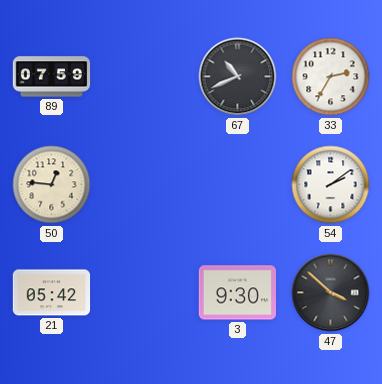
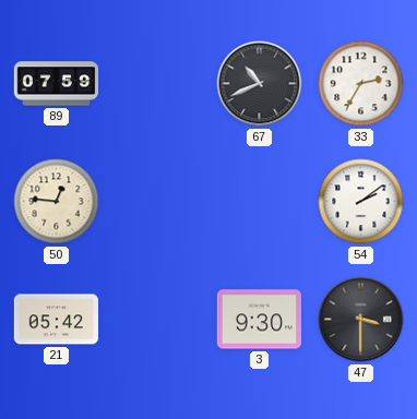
47: 3:52 -> 3:30 (361, 320)
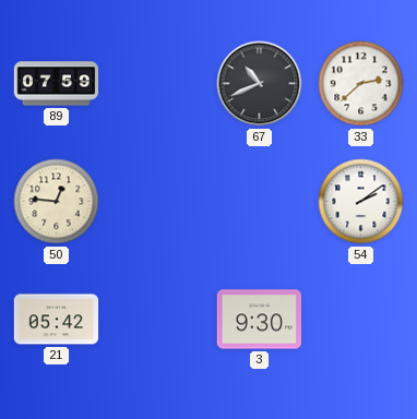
33: 2:35 -> 2:38 (361, 84)
47: 3:30 -> none (361, 320)
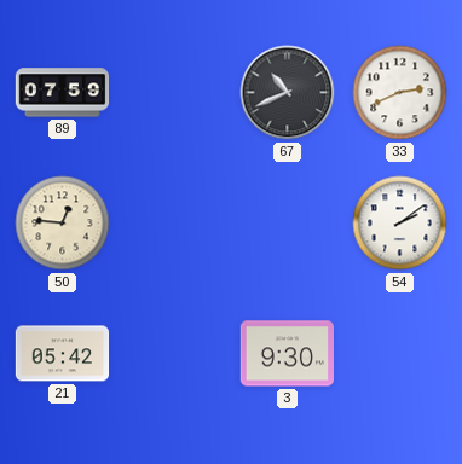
33: 2:38 -> 2:41 (400, 93)
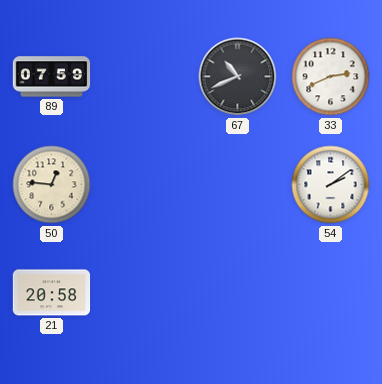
21: 05:42 -> 20:58 (52, 293)
3: 9:30 -> none (288, 354)
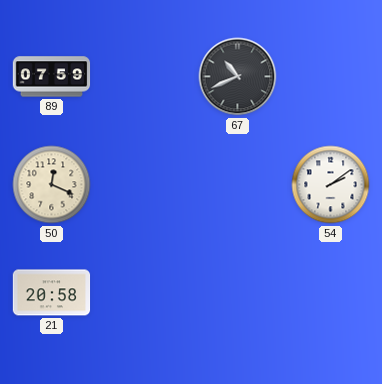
33: 2:41 -> none (331, 77)
50: 12:46 -> 12:19 (52, 185)
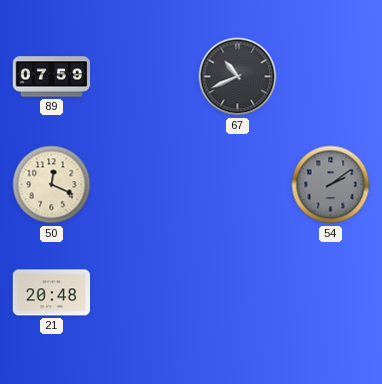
54 dial: white -> grey (331, 185)
21: 20:58 -> 20:48 (52, 293)
